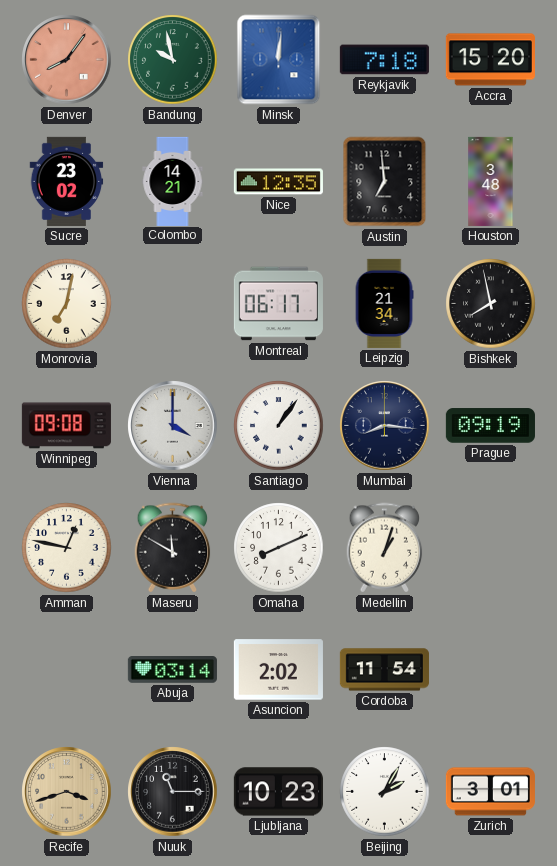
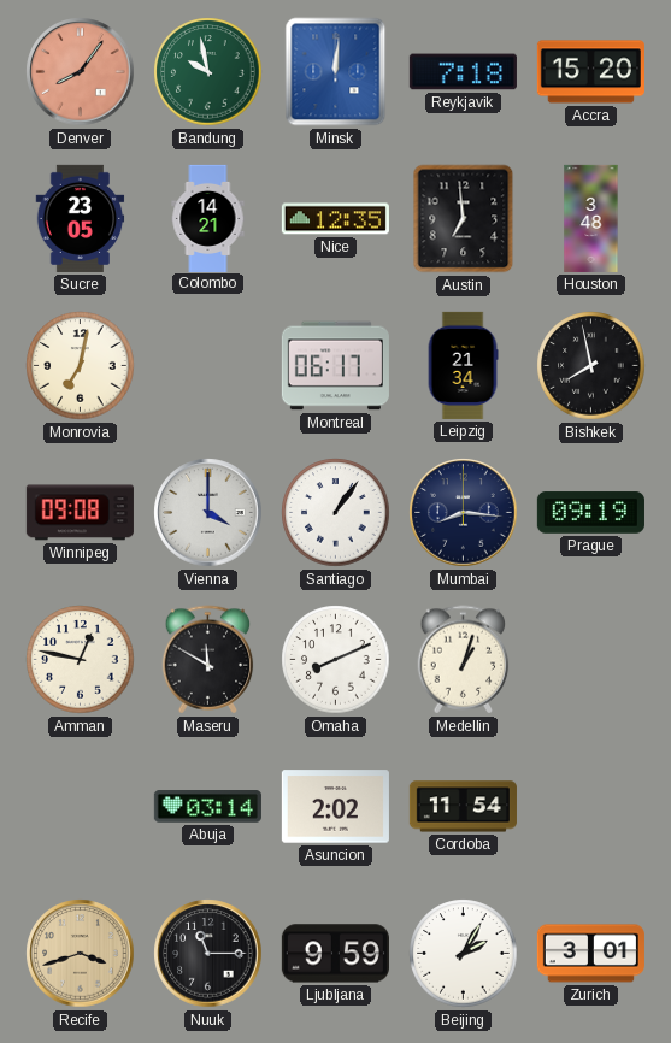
Sucre: 23:02 -> 23:05 (81, 218)
Ljubljana: 10:23 -> 9:59 (335, 954)
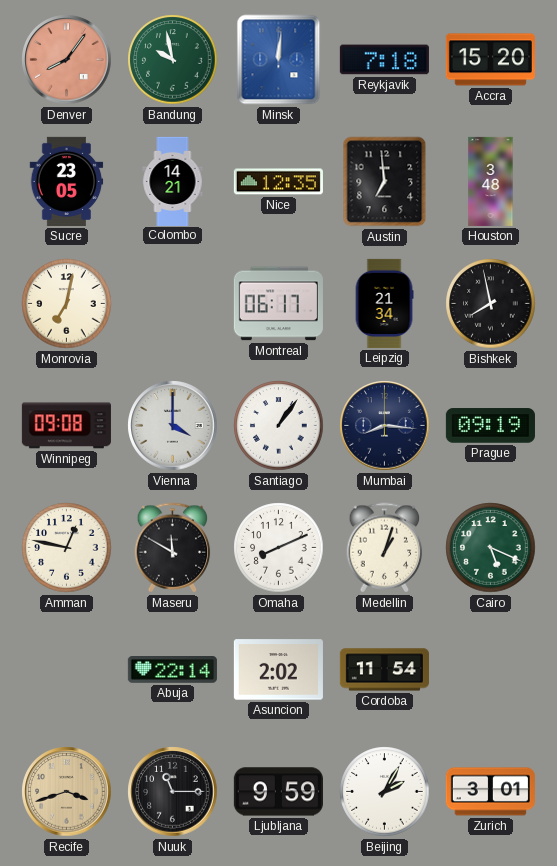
Cairo: none -> 5:19 (491, 548)
Abuja: 03:14 -> 22:14 (172, 670)
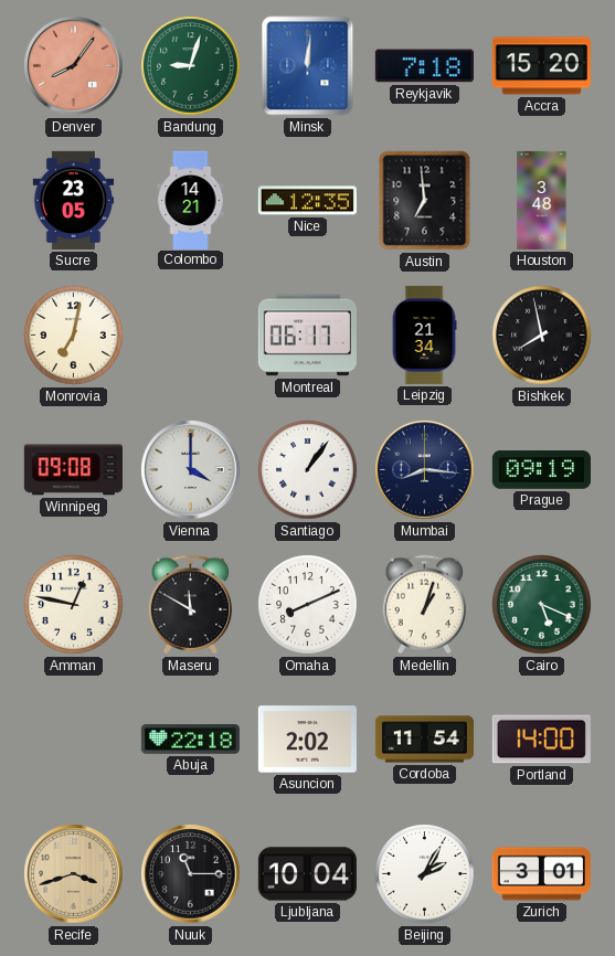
Bandung: 9:58 -> 9:03 (191, 66)
Abuja: 22:14 -> 22:18 (190, 740)
Portland: none -> 14:00 (541, 740)
Ljubljana: 9:59 -> 10:04 (307, 874)
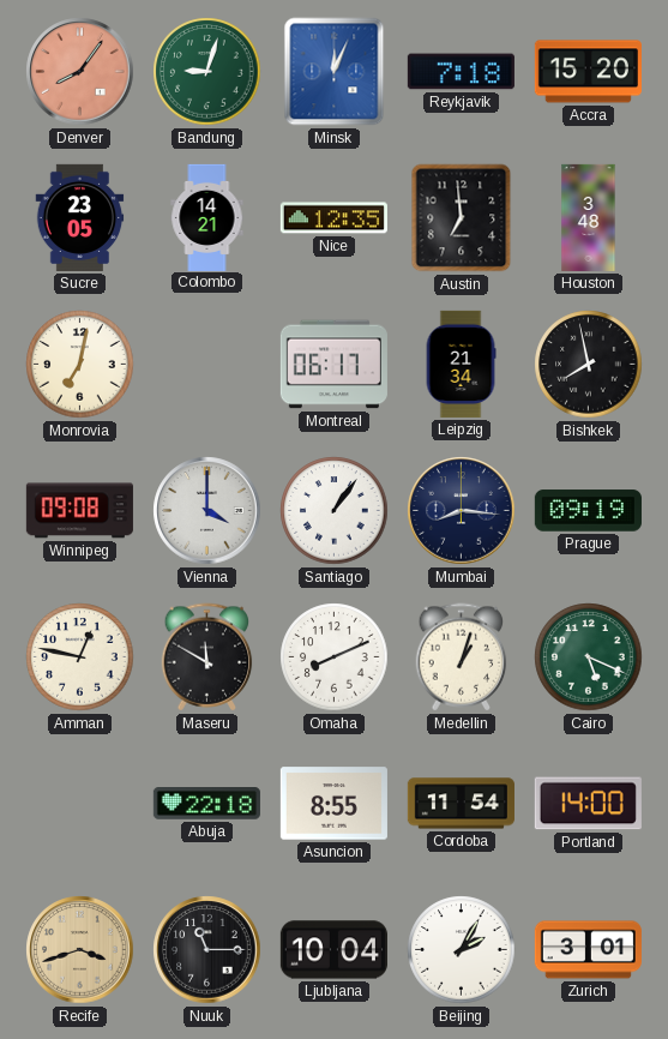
Minsk: 12:01 -> 12:04 (335, 72)
Asuncion: 2:02 -> 8:55 (333, 804)
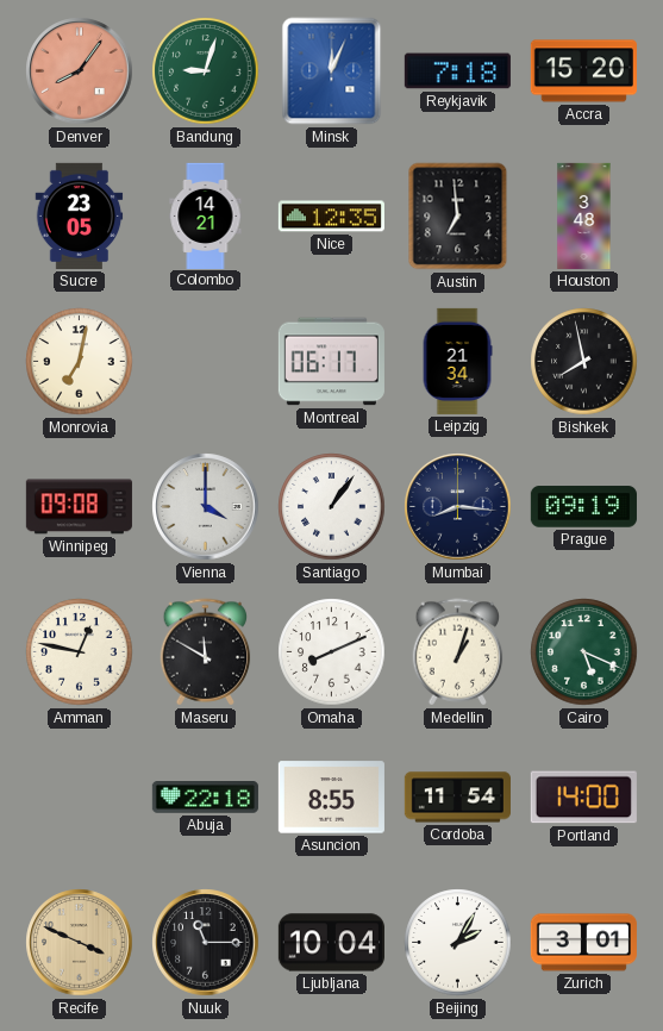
Recife: 3:42 -> 3:49 (80, 943)
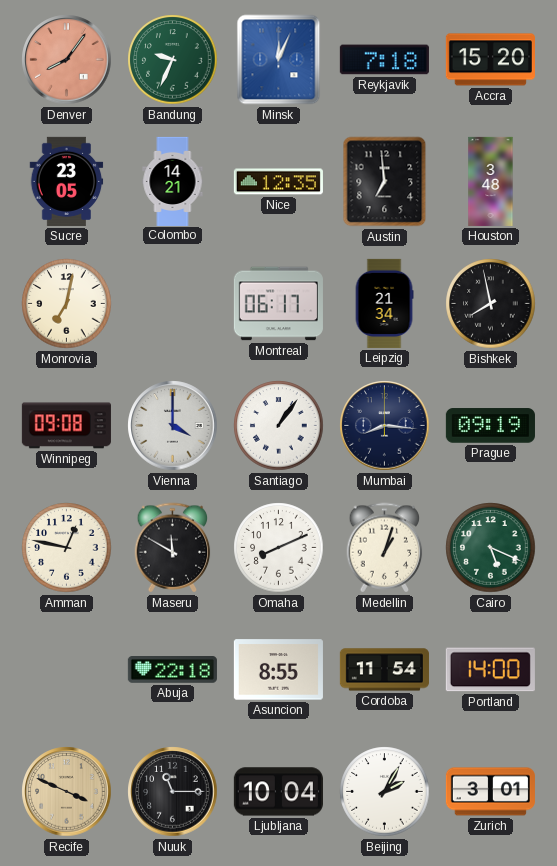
Bandung: 9:03 -> 9:34 (173, 60)
